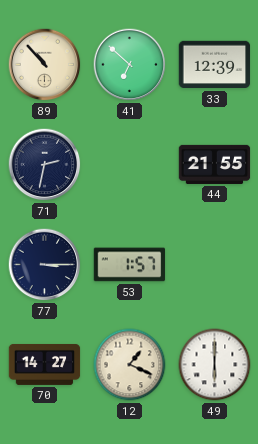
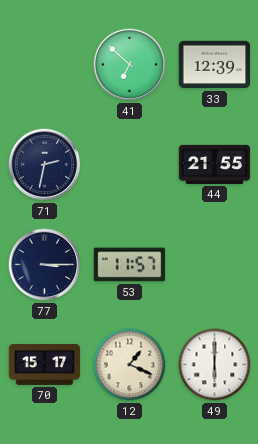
89: 10:53 -> none (45, 65)
53: 1:57 -> 11:57 (130, 265)
70: 14:27 -> 15:17 (45, 364)
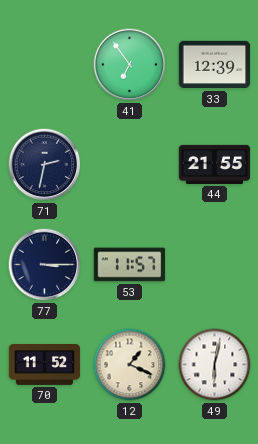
41: 6:52 -> 6:54 (130, 65)
70: 15:17 -> 11:52 (45, 364)
49: 6:00 -> 6:02 (215, 365)
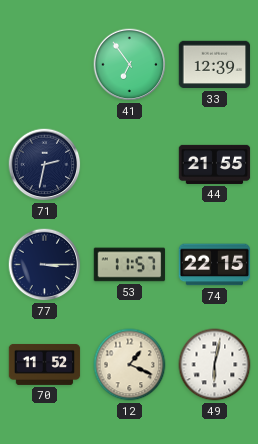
74: none -> 22:15 (215, 265)
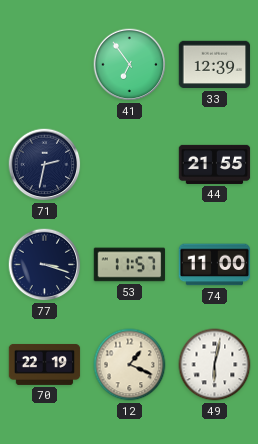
77: 3:15 -> 3:18 (45, 265)
74: 22:15 -> 11:00 (215, 265)
70: 11:52 -> 22:19 (45, 364)
